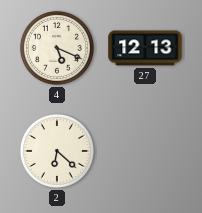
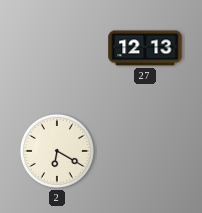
4: 5:19 -> none (57, 48)
2: 6:22 -> 6:20 (57, 151)
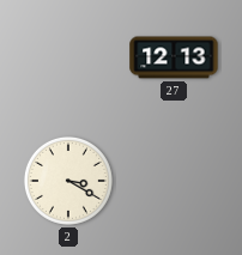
2: 6:20 -> 3:20 (68, 181)
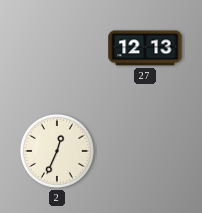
2: 3:20 -> 12:34 (57, 151)
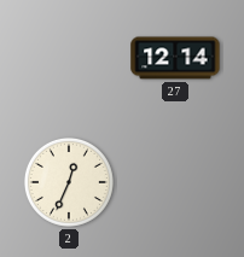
27: 12:13 -> 12:14 (175, 58)
